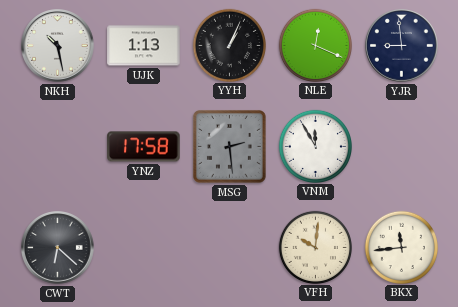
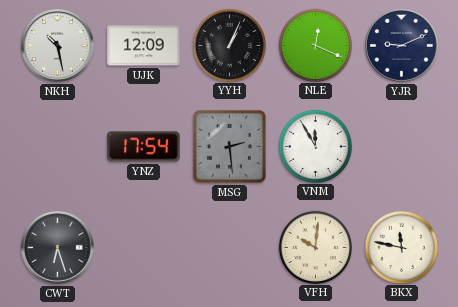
UJK: 1:13 -> 12:09 (144, 46)
YJR: 8:59 -> 9:11 (402, 46)
YNZ: 17:58 -> 17:54 (144, 147)
CWT: 6:22 -> 6:27 (58, 248)
BKX: 11:44 -> 11:47 (401, 247)
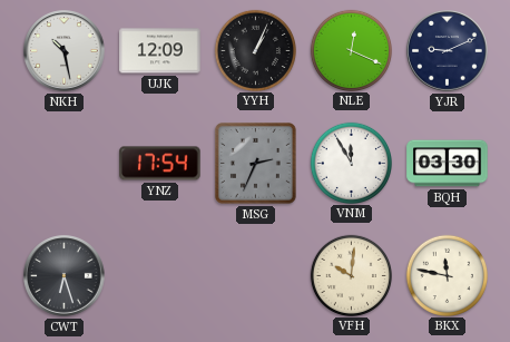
MSG: 2:29 -> 2:34 (255, 163)
BQH: none -> 03:30 (448, 164)
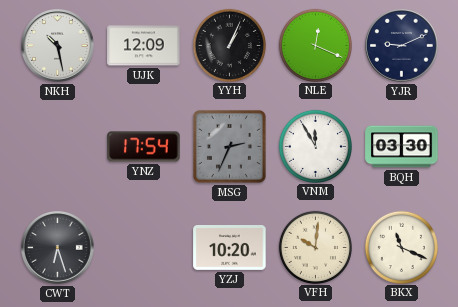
YZJ: none -> 10:20 (230, 248)
BKX: 11:47 -> 11:19 (401, 247)
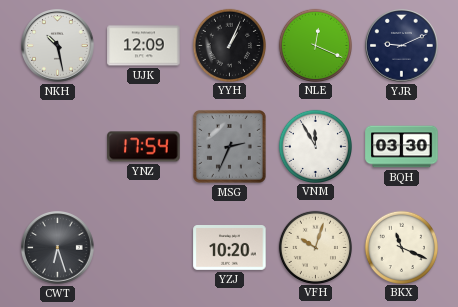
VFH: 10:01 -> 10:03 (315, 247)
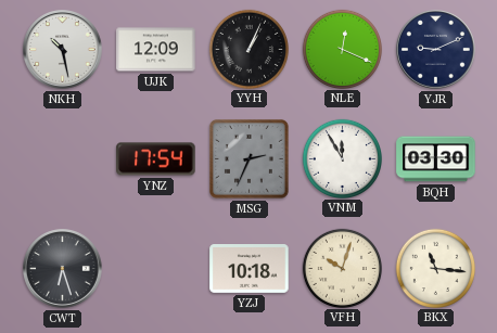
YZJ: 10:20 -> 10:18 (250, 269)
BKX: 11:19 -> 11:16 (435, 268)
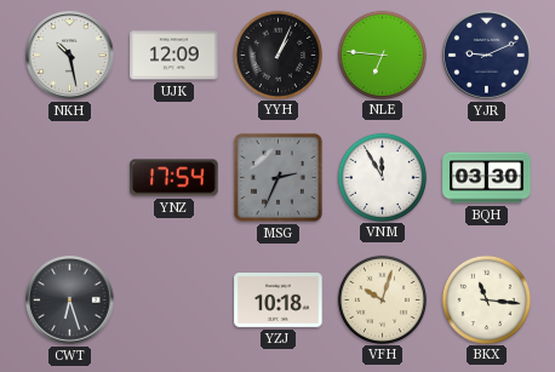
NLE: 12:19 -> 6:46 (382, 55)
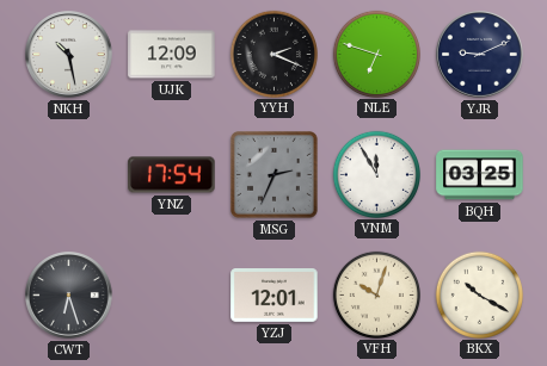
YYH: 1:04 -> 2:19 (273, 54)
NLE: 6:46 -> 6:48 (376, 54)
BQH: 03:30 -> 03:25 (480, 175)
YZJ: 10:18 -> 12:01 (275, 296)
BKX: 11:16 -> 10:20 (479, 294)
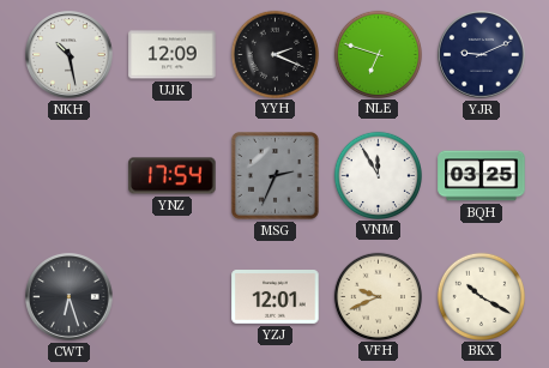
VFH: 10:03 -> 9:41 (378, 296)
